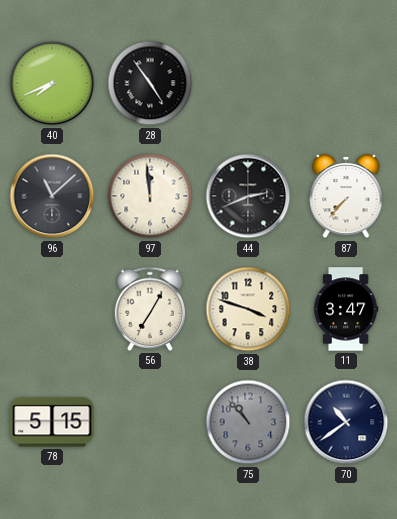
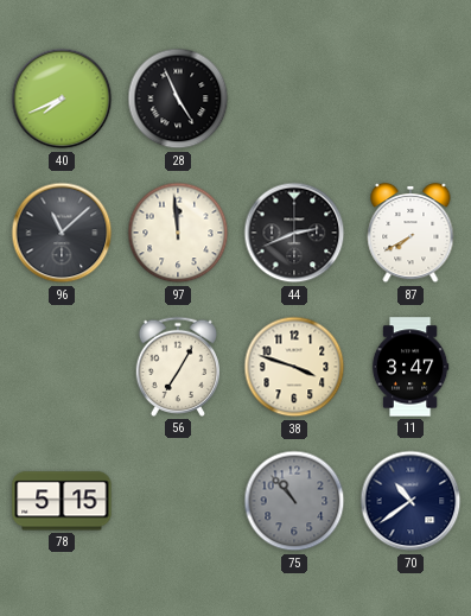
28: 4:54 -> 4:56 (178, 99)
87: 7:37 -> 7:40 (410, 233)
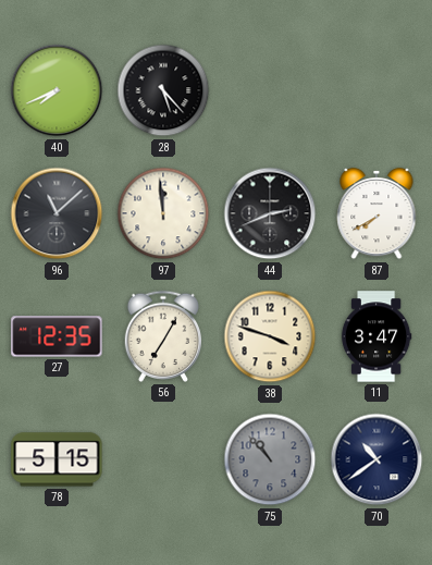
28: 4:56 -> 5:23 (163, 90)
27: none -> 12:35 (57, 336)
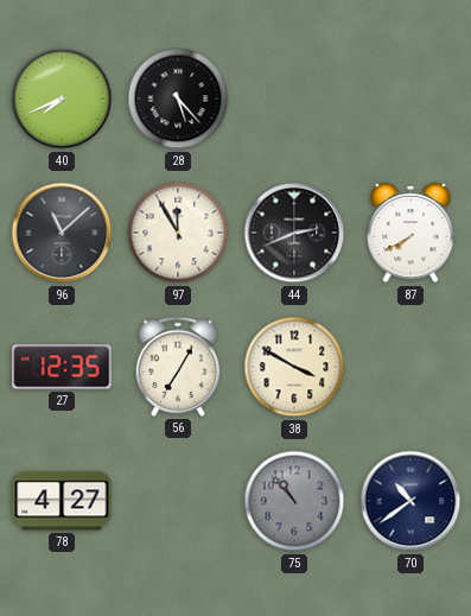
97: 11:59 -> 11:55 (178, 233)
38: 3:48 -> 3:50 (294, 367)
11: 3:47 -> none (377, 336)
78: 5:15 -> 4:27 (62, 501)
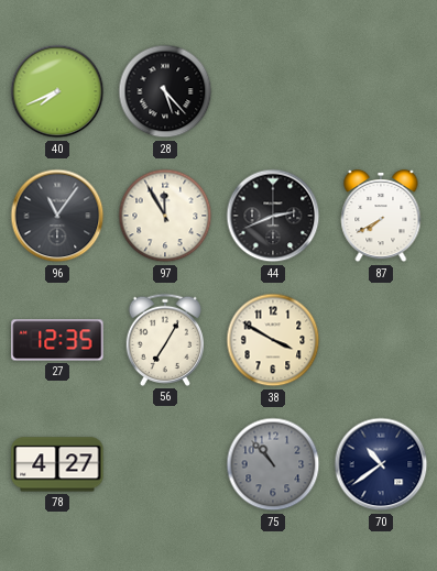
96: 11:08 -> 11:06 (57, 216)
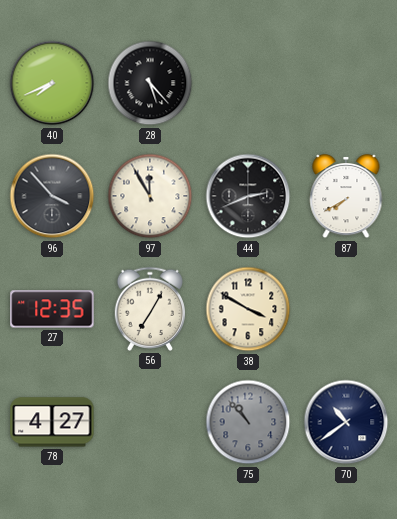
96: 11:06 -> 3:53 (52, 196)
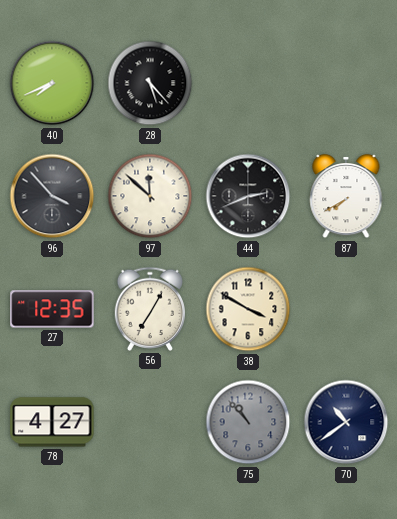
97: 11:55 -> 11:52 (150, 196)
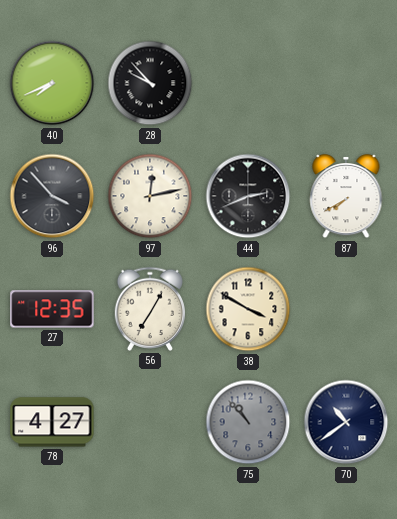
28: 5:23 -> 9:53 (150, 83)
97: 11:52 -> 12:13 (150, 196)
